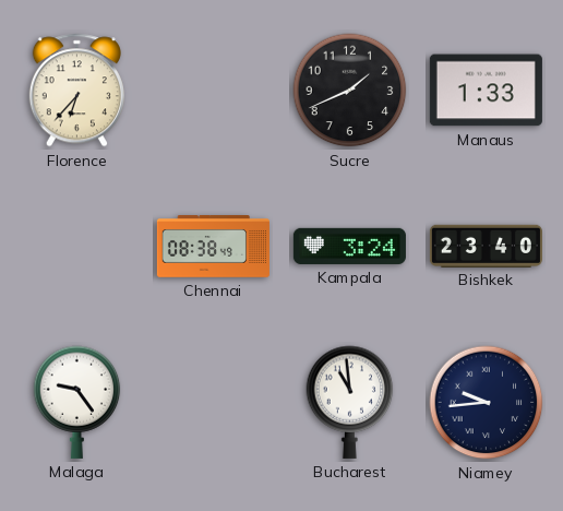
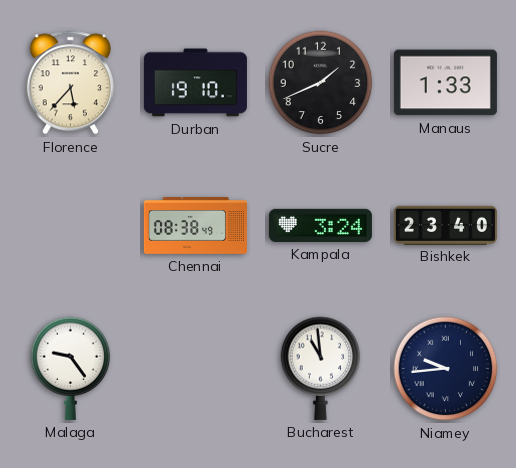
Florence: 6:37 -> 5:37 (70, 83)
Durban: none -> 19:10 (195, 83)
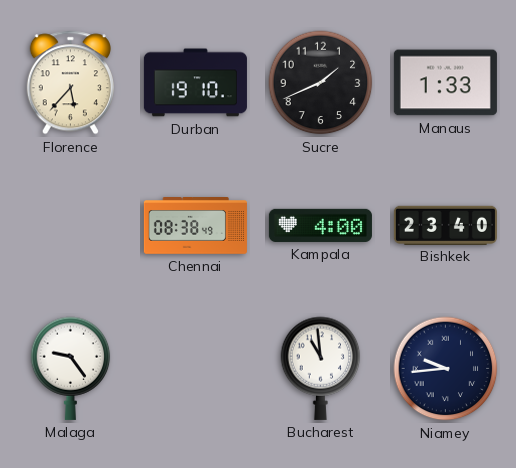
Kampala: 3:24 -> 4:00 (320, 225)
